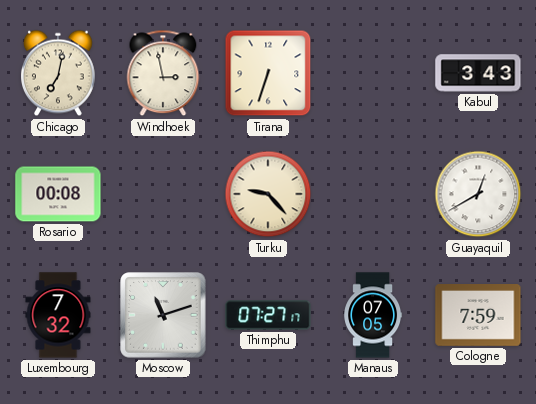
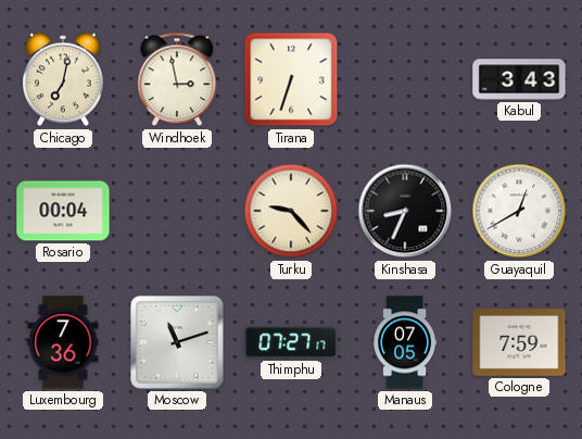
Rosario: 00:08 -> 00:04 (63, 211)
Kinshasa: none -> 8:34 (405, 211)
Luxembourg: 7:32 -> 7:36 (63, 342)
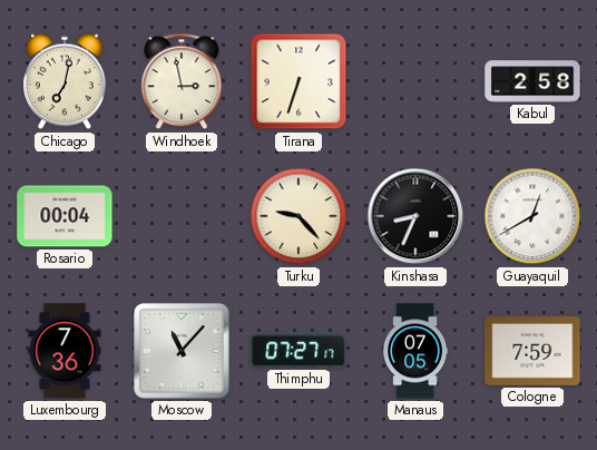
Kabul: 3:43 -> 2:58 (532, 81)
Moscow: 11:12 -> 11:07 (182, 351)
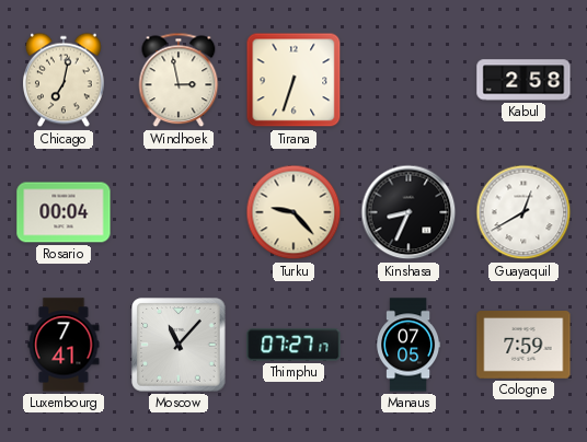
Luxembourg: 7:36 -> 7:41 (64, 345)
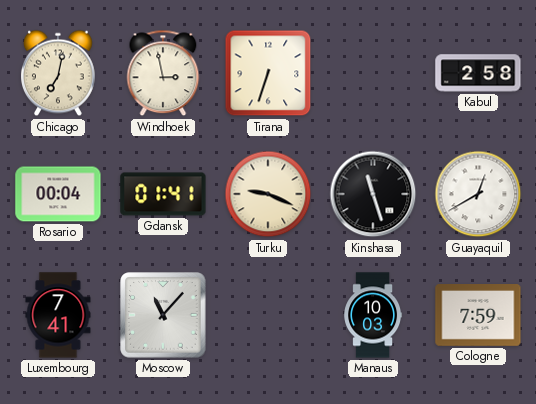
Gdansk: none -> 01:41 (163, 194)
Turku: 9:23 -> 9:19 (268, 194)
Kinshasa: 8:34 -> 11:27 (373, 194)
Thimphu: 07:27 -> none (293, 345)
Manaus: 07:05 -> 10:03 (373, 315)
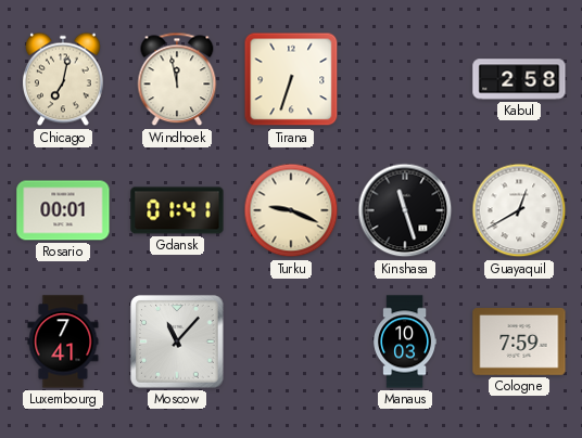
Windhoek: 2:58 -> 11:58 (177, 79)
Rosario: 00:04 -> 00:01 (63, 210)
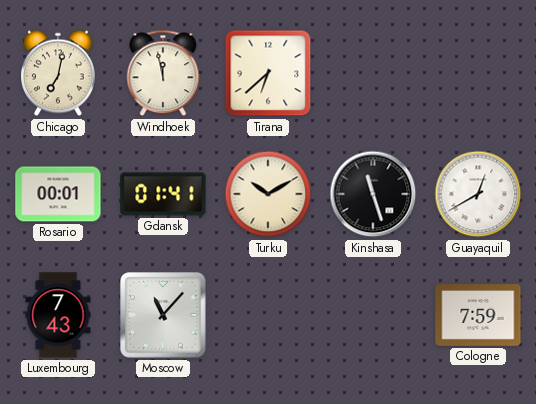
Tirana: 6:33 -> 6:38 (268, 73)
Kabul: 2:58 -> none (519, 79)
Turku: 9:19 -> 10:10 (268, 194)
Luxembourg: 7:41 -> 7:43 (58, 315)
Manaus: 10:03 -> none (405, 342)
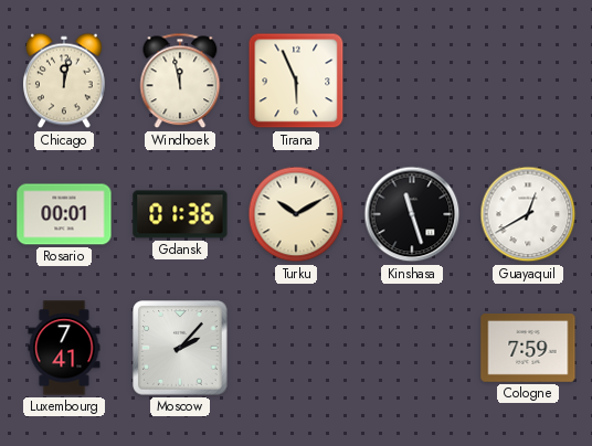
Chicago: 7:02 -> 12:02 (65, 81)
Tirana: 6:38 -> 5:56 (296, 81)
Gdansk: 01:41 -> 01:36 (180, 214)
Luxembourg: 7:43 -> 7:41 (64, 348)
Moscow: 11:07 -> 2:07 (180, 348)
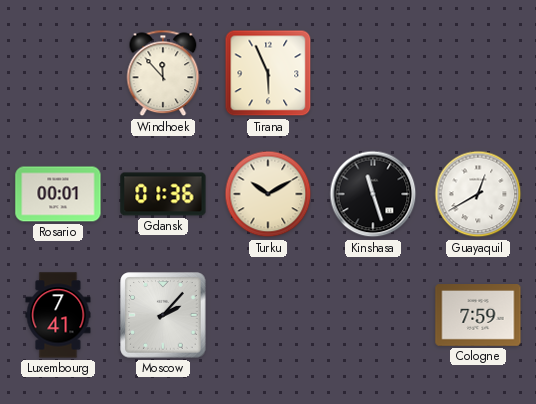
Chicago: 12:02 -> none (65, 81)
Windhoek: 11:58 -> 11:53 (163, 73)
